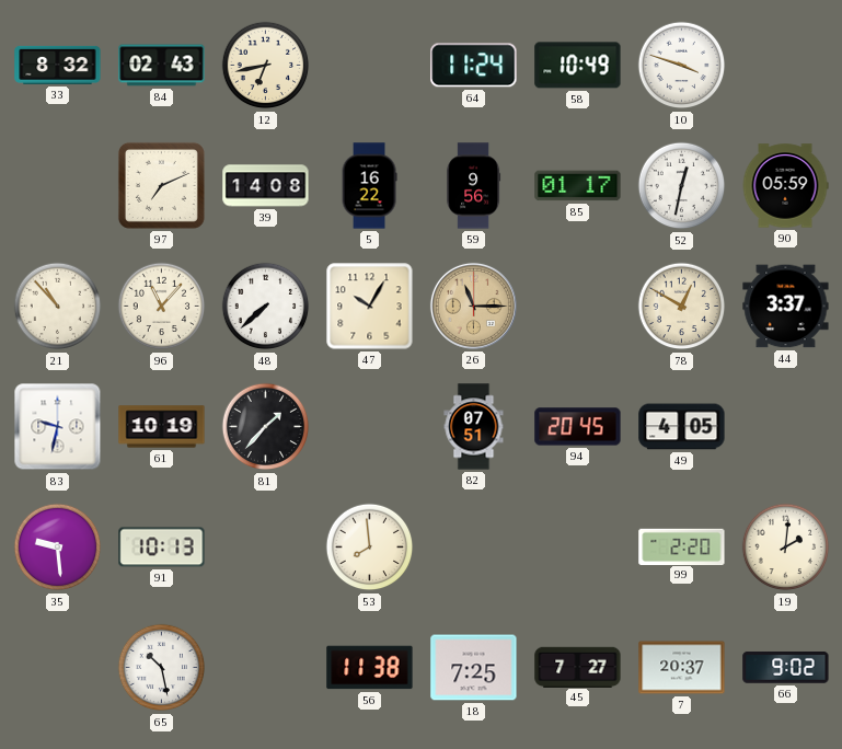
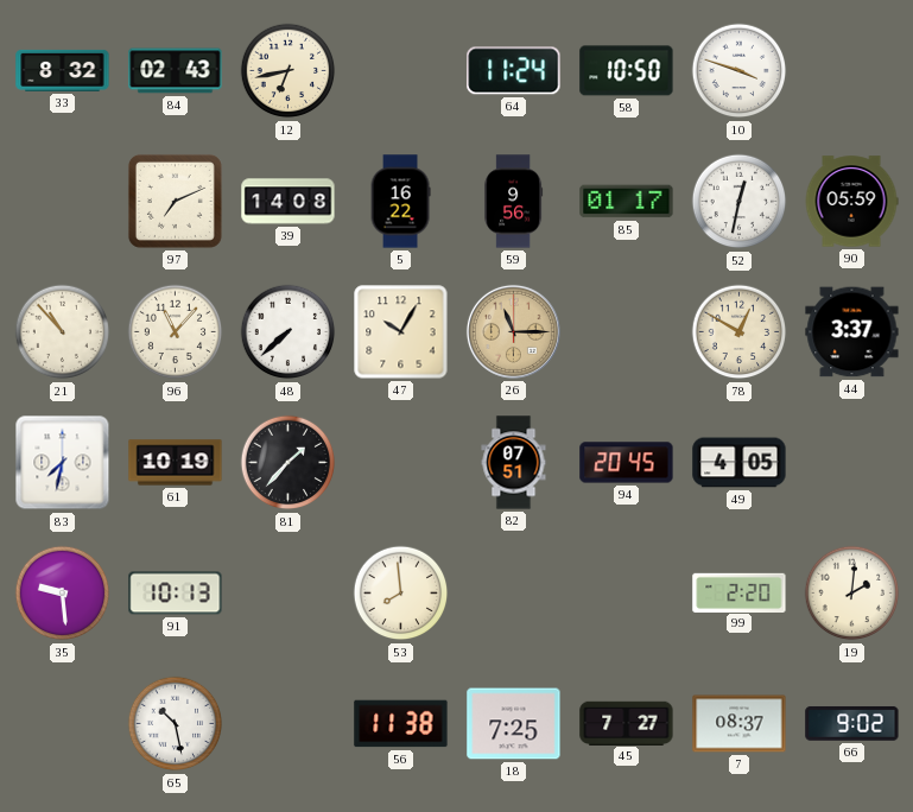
58: 10:49 -> 10:50 (627, 71)
83: 9:32 -> 7:32 (63, 463)
7: 20:37 -> 08:37 (740, 724)
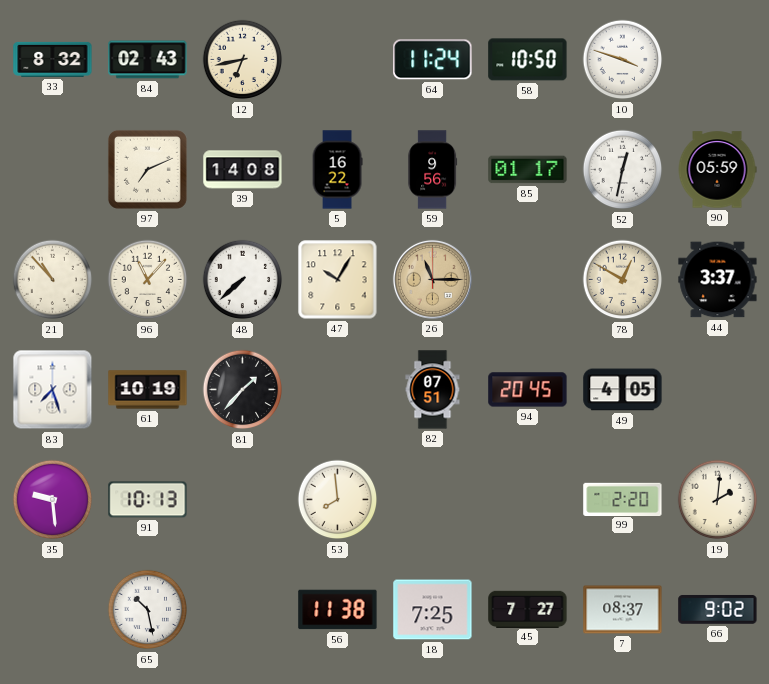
83: 7:32 -> 7:27 (53, 390)
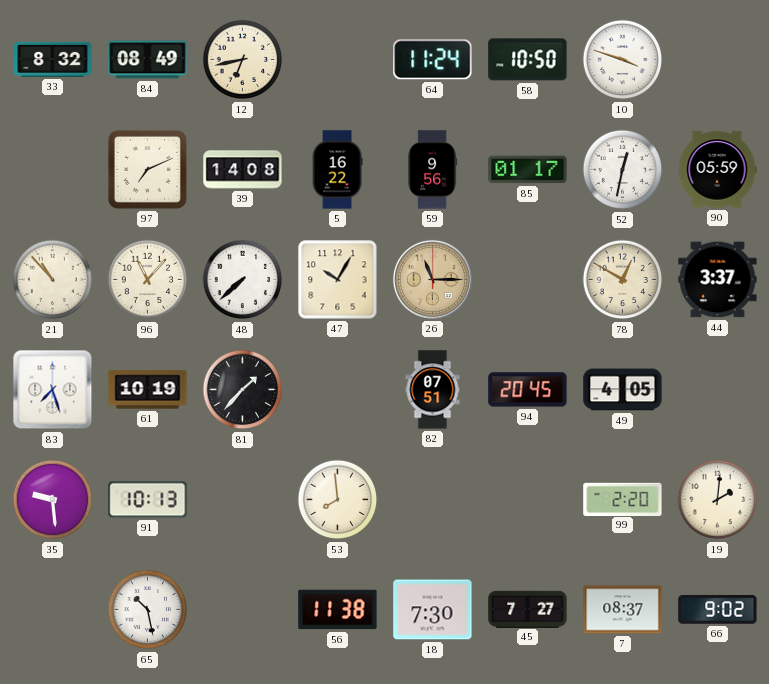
84: 02:43 -> 08:49 (148, 60)
18: 7:25 -> 7:30 (433, 610)
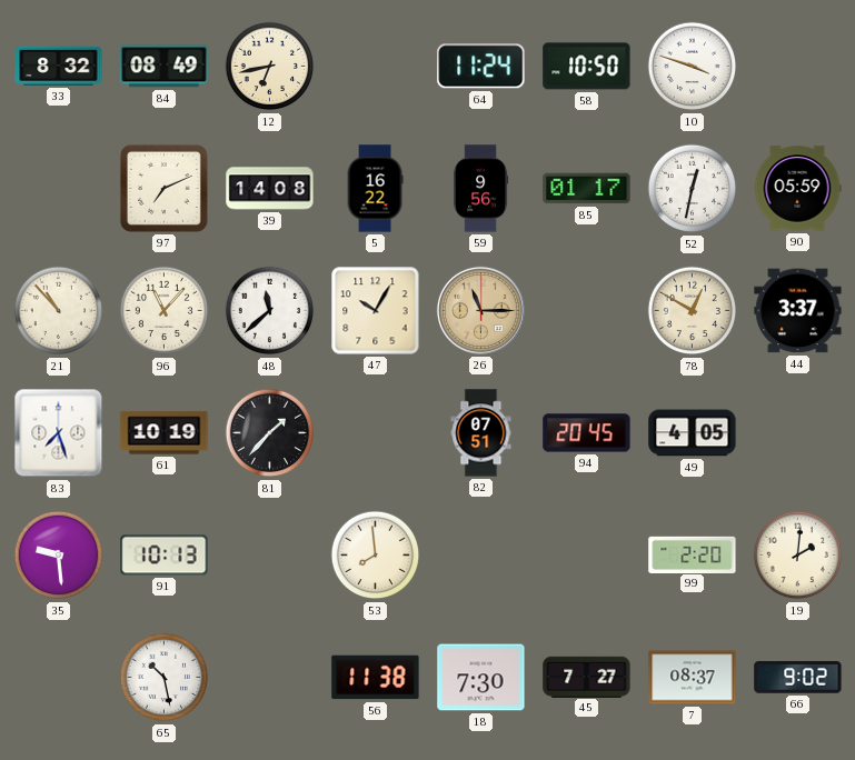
48: 7:38 -> 11:38 (270, 311)
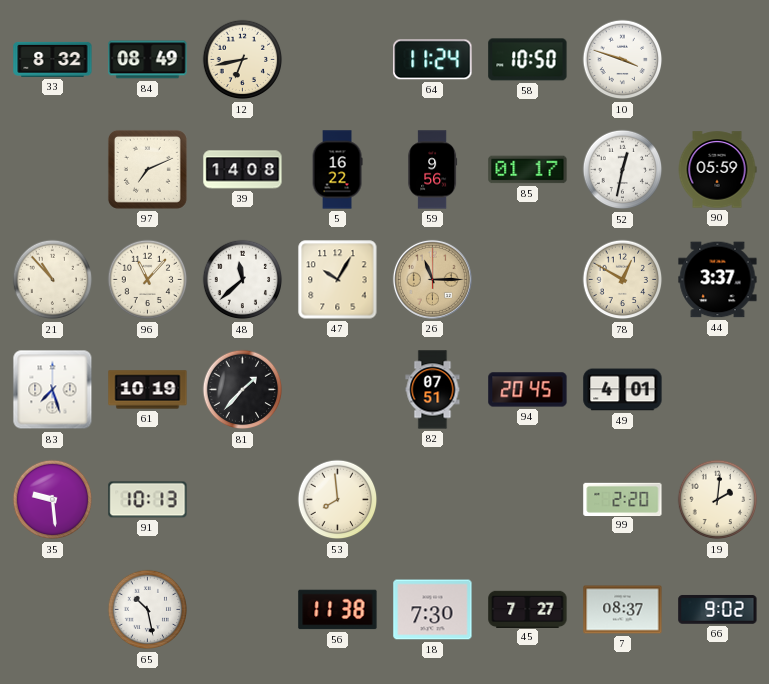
49: 4:05 -> 4:01 (623, 390)
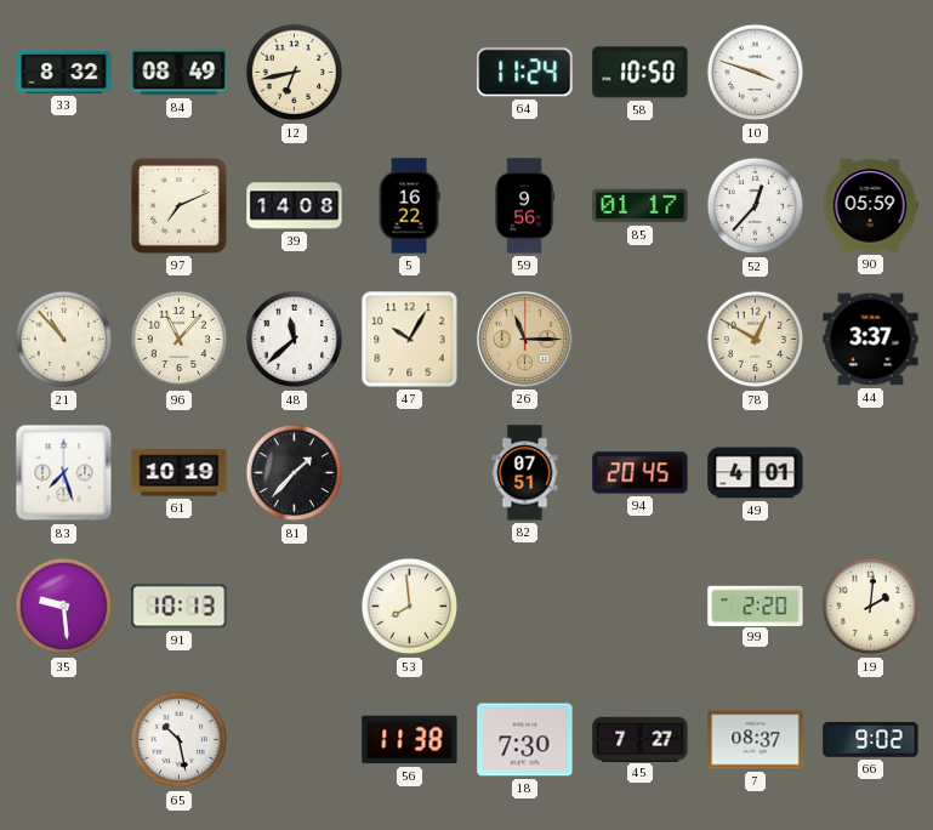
52: 12:32 -> 12:37 (756, 206)
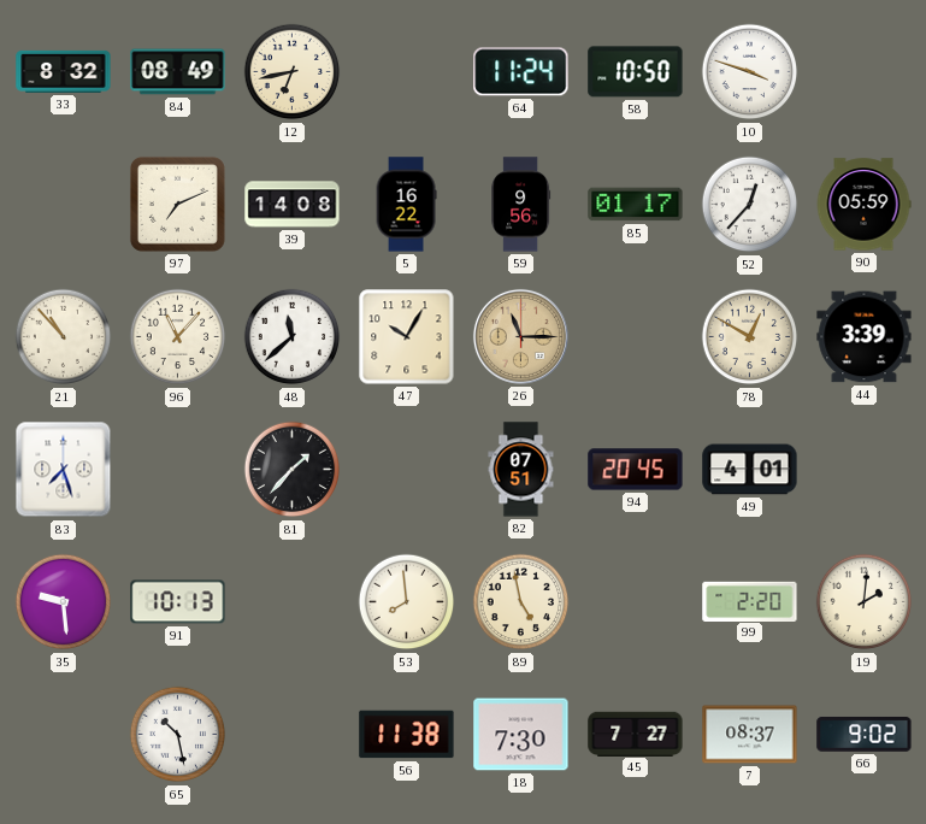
44: 3:37 -> 3:39 (865, 337)
61: 10:19 -> none (180, 473)
89: none -> 4:58 (521, 602)
